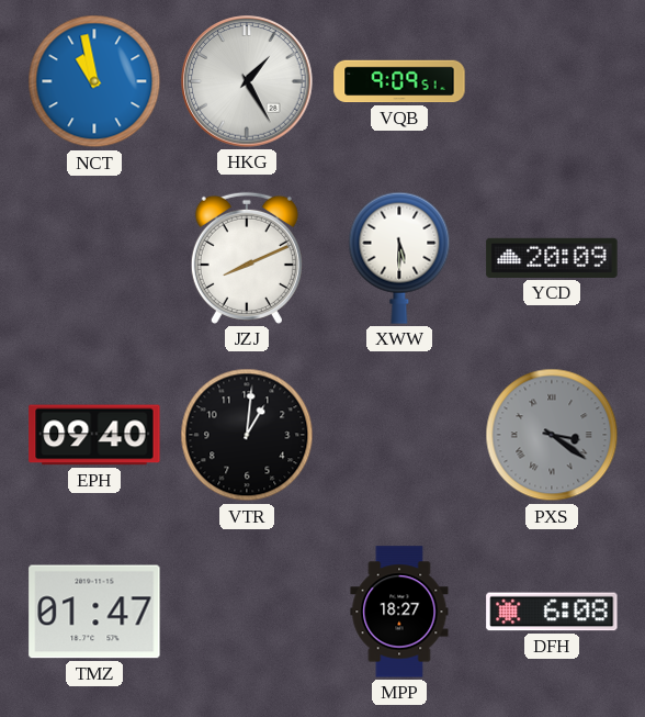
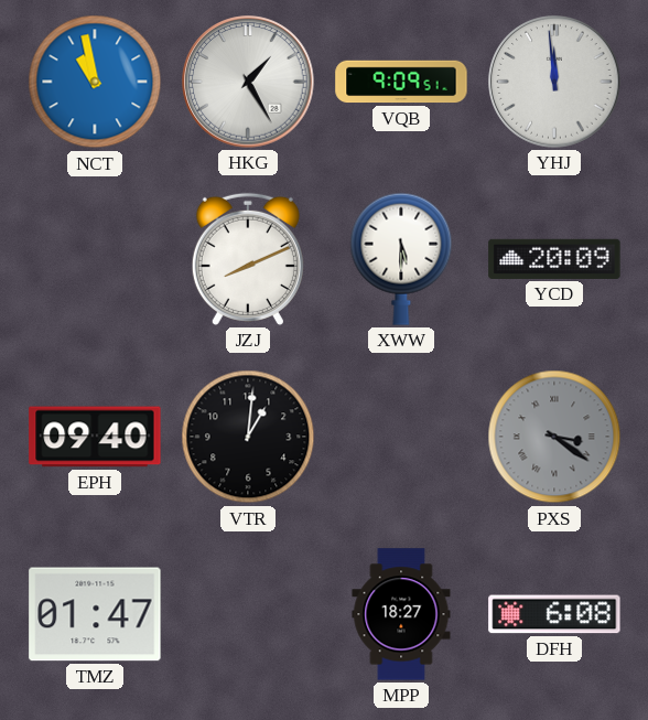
YHJ: none -> 11:59 (554, 82)
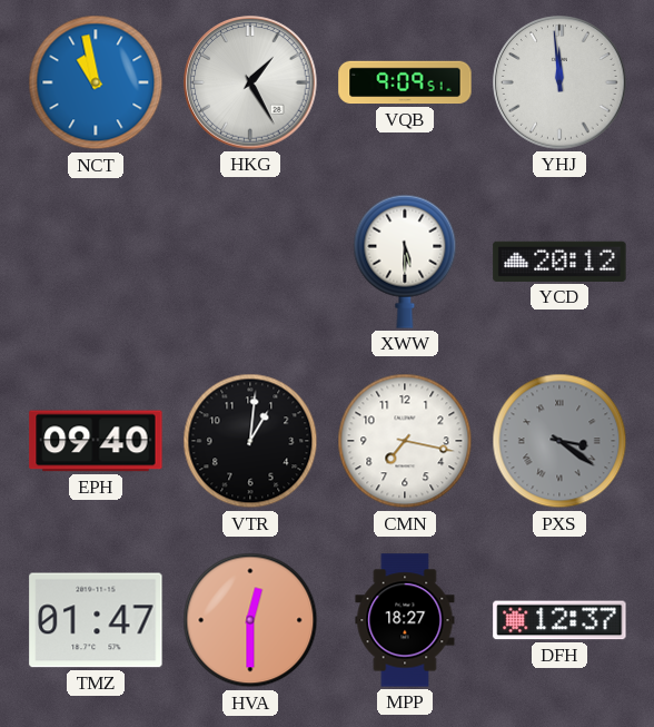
JZJ: 8:11 -> none (248, 259)
YCD: 20:09 -> 20:12 (559, 262)
CMN: none -> 7:17 (405, 441)
HVA: none -> 12:30 (250, 620)
DFH: 6:08 -> 12:37 (559, 620)
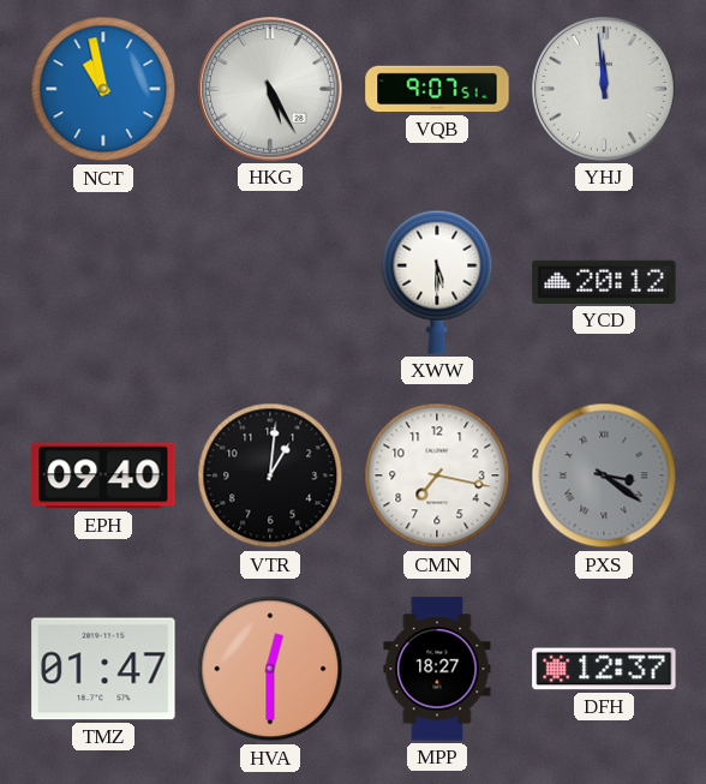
HKG: 1:25 -> 5:25 (270, 89)
VQB: 9:09 -> 9:07 (437, 89)
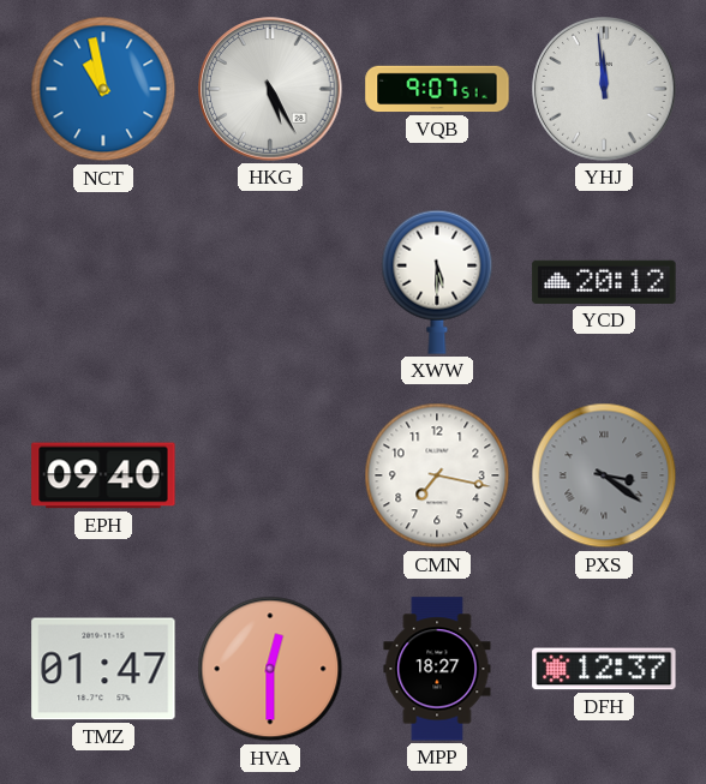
VTR: 1:01 -> none (270, 475)
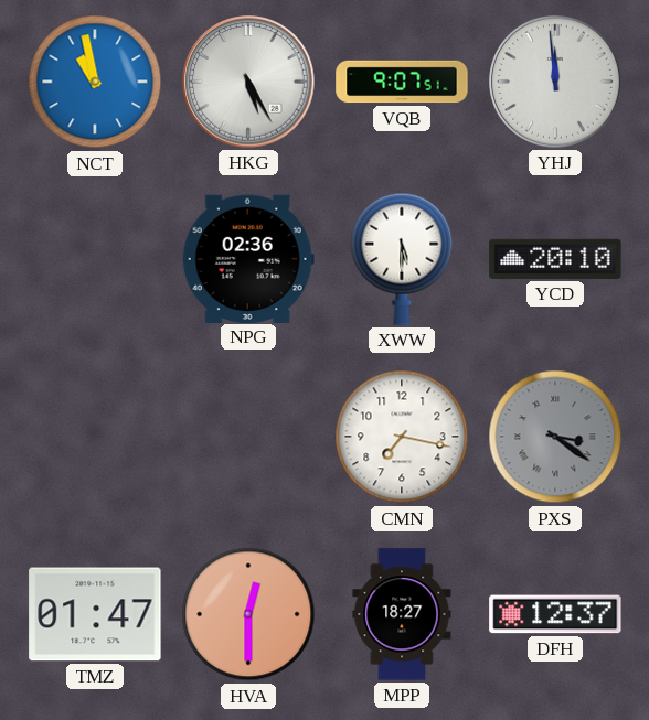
NPG: none -> 02:36 (248, 258)
YCD: 20:12 -> 20:10 (555, 259)
EPH: 09:40 -> none (103, 475)
